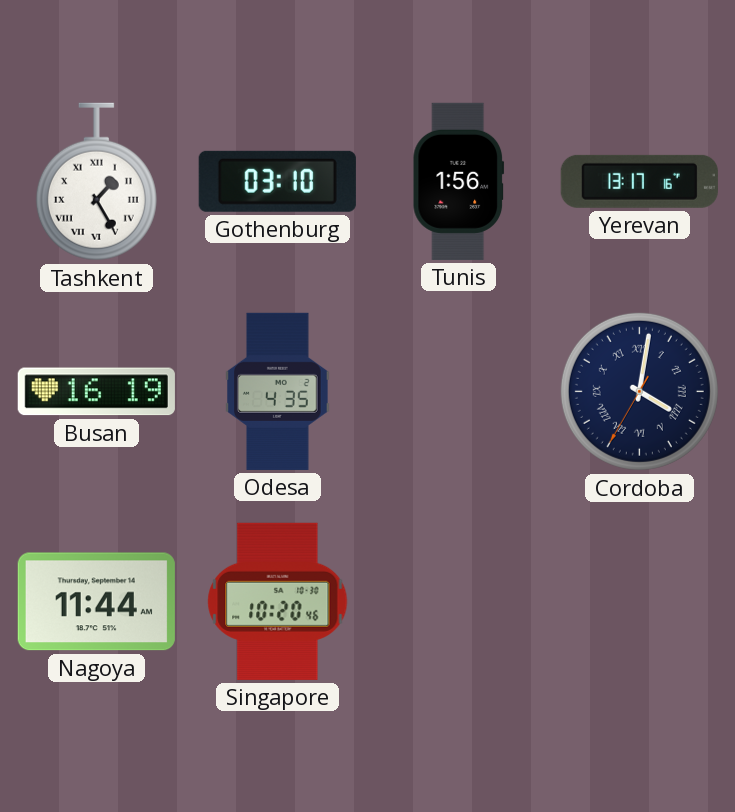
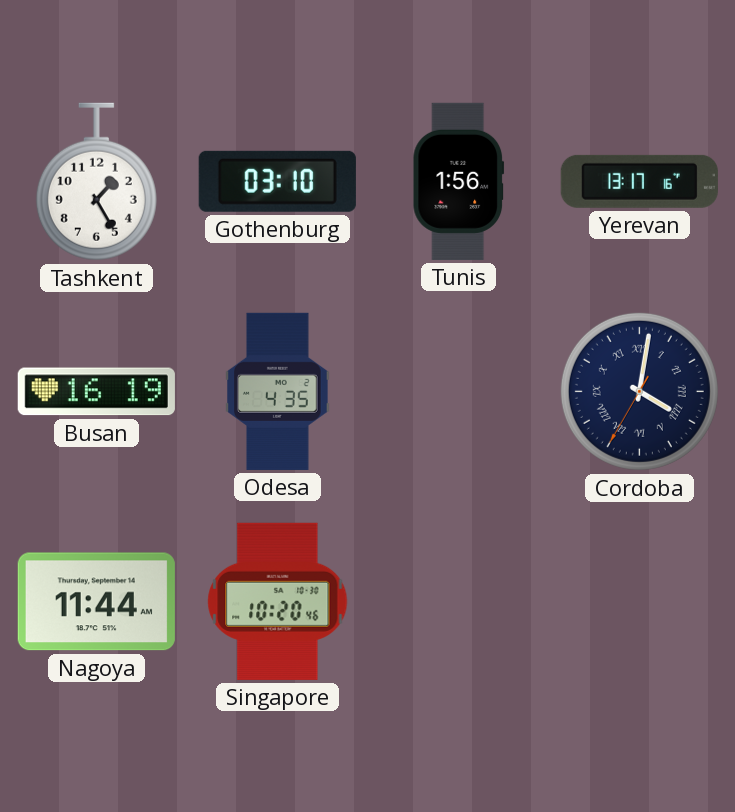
Tashkent numerals: Roman -> Arabic (96, 182)
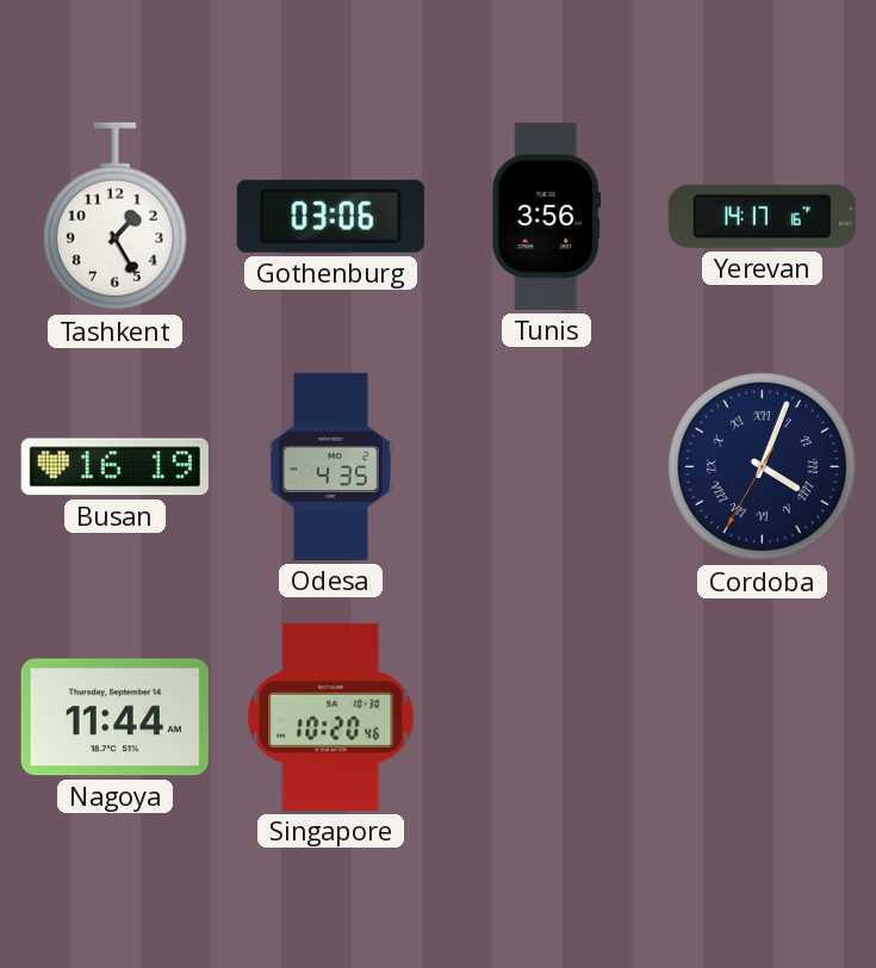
Gothenburg: 03:10 -> 03:06 (330, 216)
Tunis: 1:56 -> 3:56 (547, 216)
Yerevan: 13:17 -> 14:17 (762, 216)
Cordoba: 4:01 -> 4:03 (762, 466)
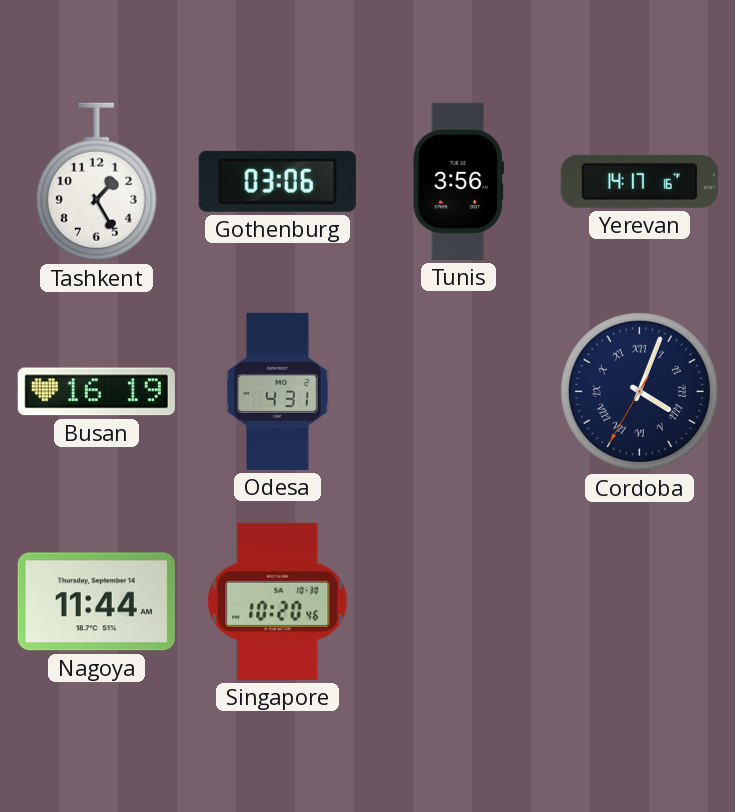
Odesa: 4:35 -> 4:31 (278, 391)
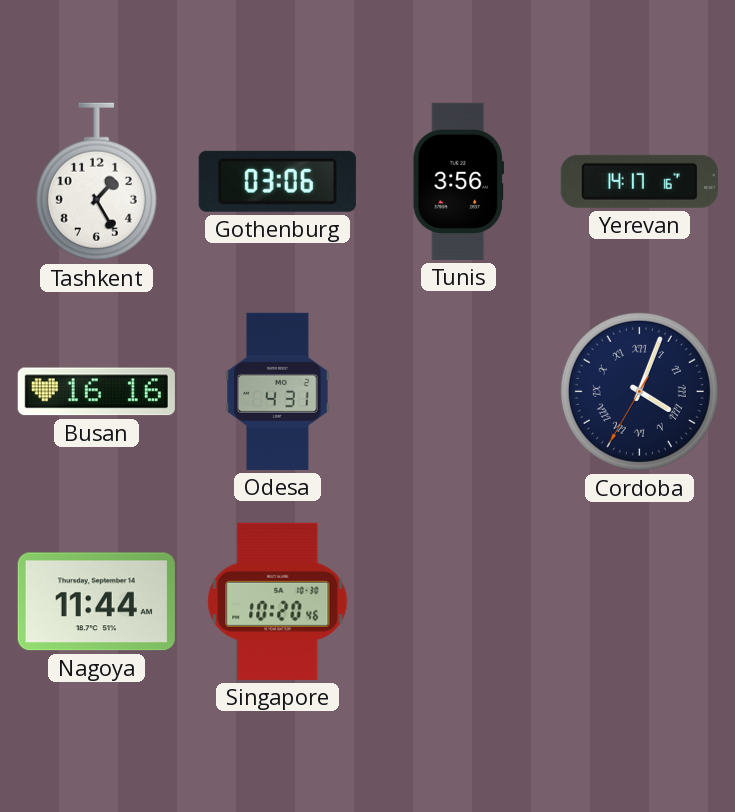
Busan: 16:19 -> 16:16 (96, 392)
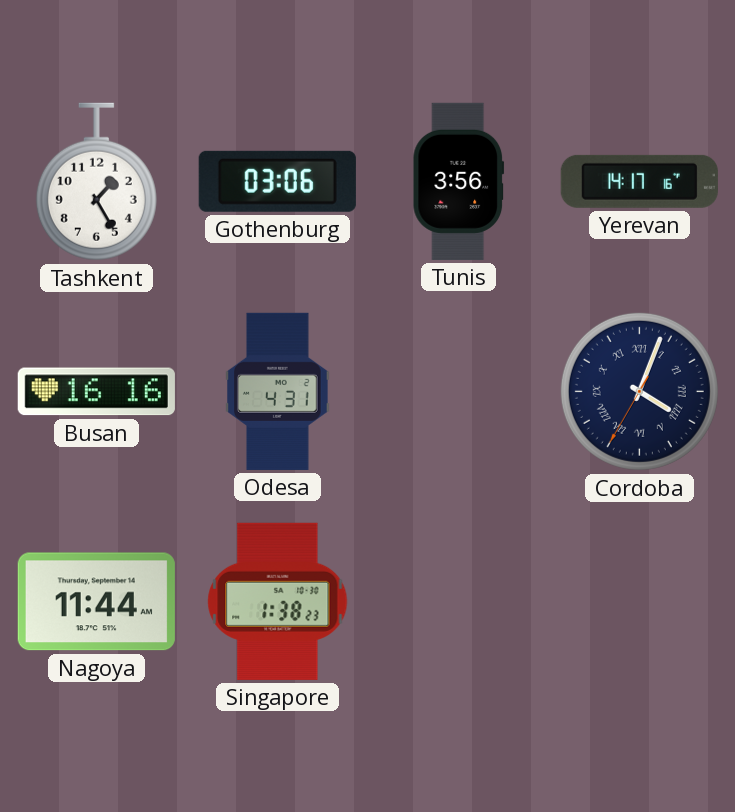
Singapore: 10:20 -> 1:38 (278, 601)
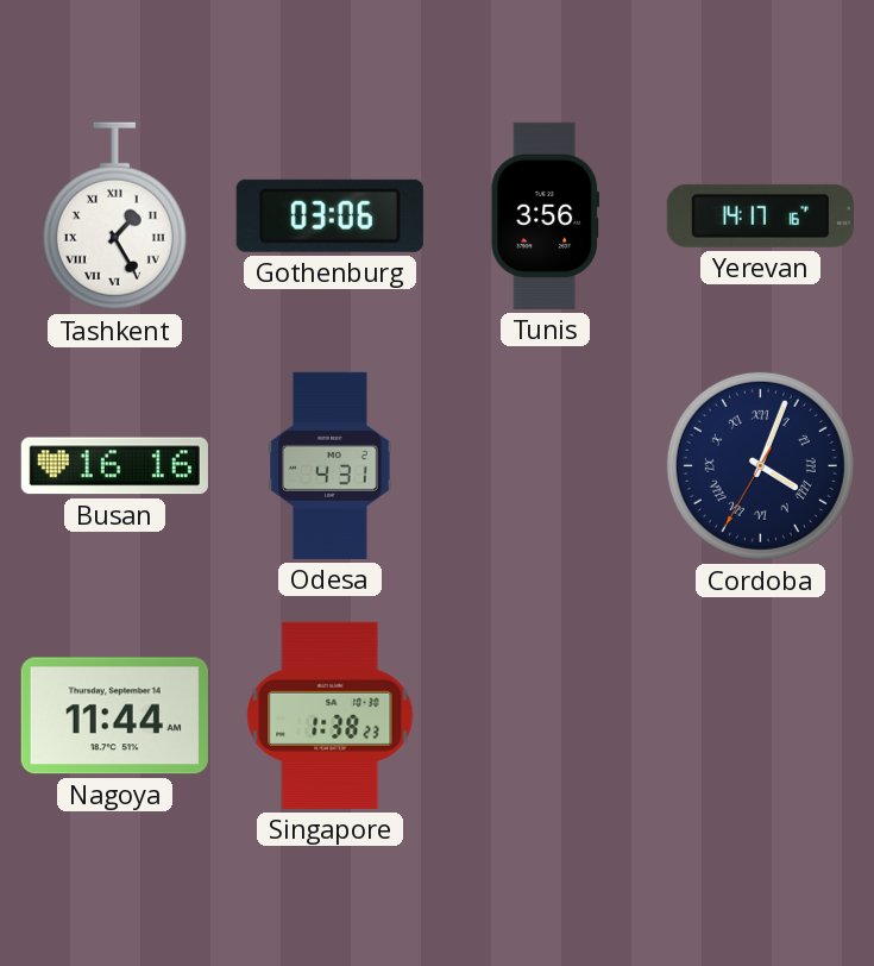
Tashkent numerals: Arabic -> Roman (114, 217)
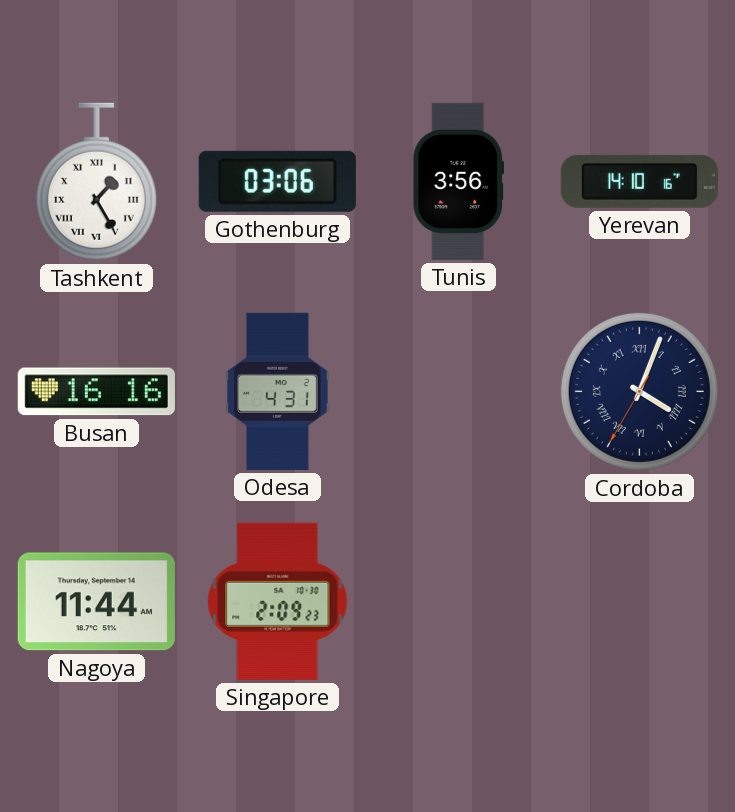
Yerevan: 14:17 -> 14:10 (639, 181)
Singapore: 1:38 -> 2:09 (278, 601)
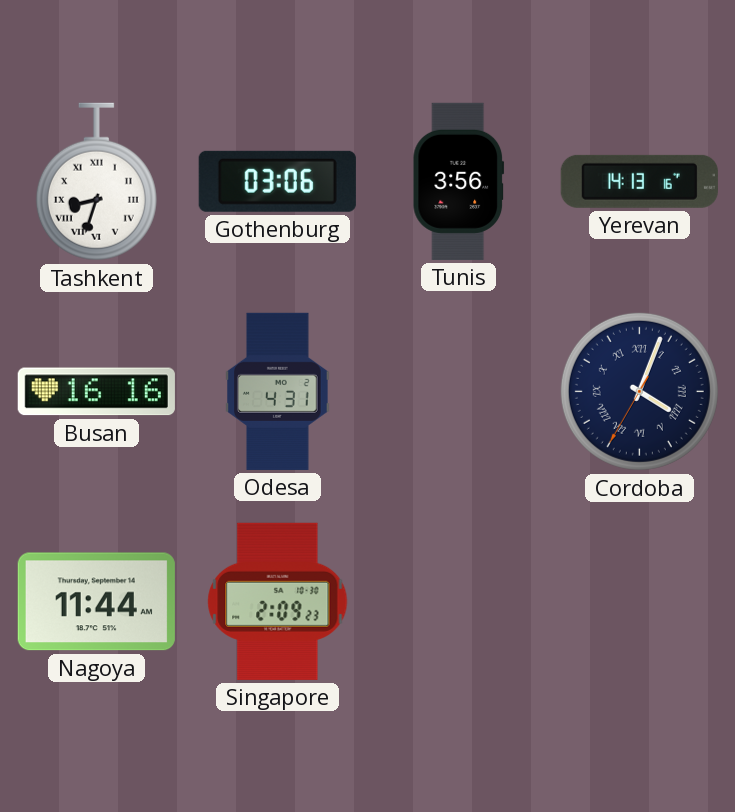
Tashkent: 1:25 -> 8:33 (96, 182)
Yerevan: 14:10 -> 14:13 (639, 181)
